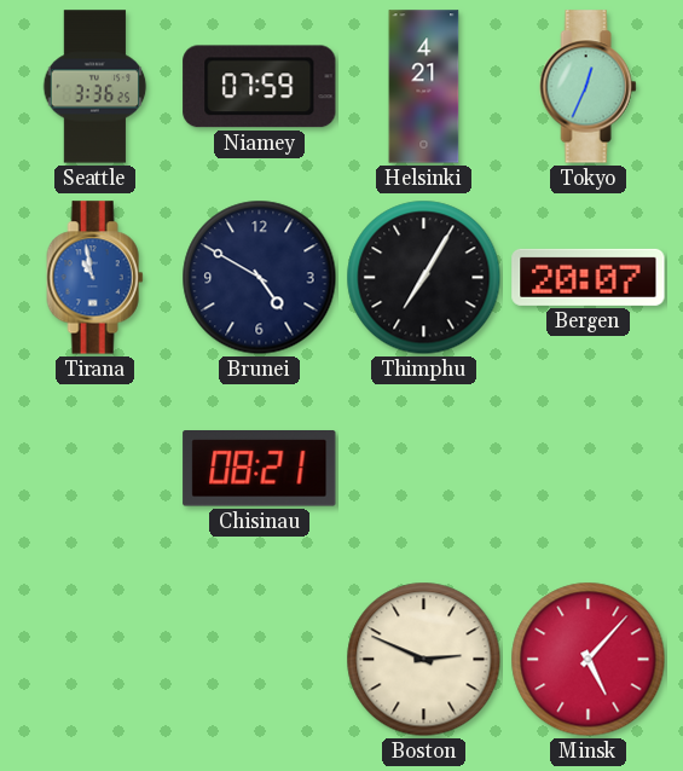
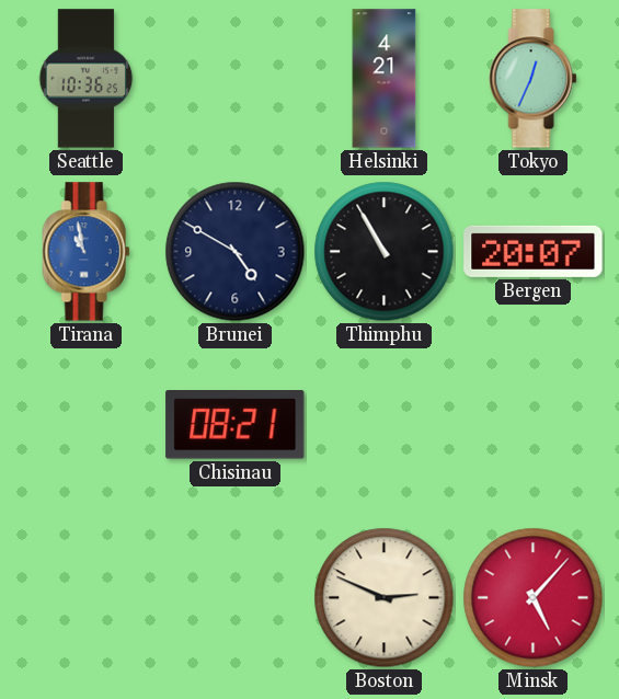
Seattle: 3:36 -> 10:36 (87, 79)
Niamey: 07:59 -> none (260, 87)
Thimphu: 7:05 -> 10:55 (385, 252)
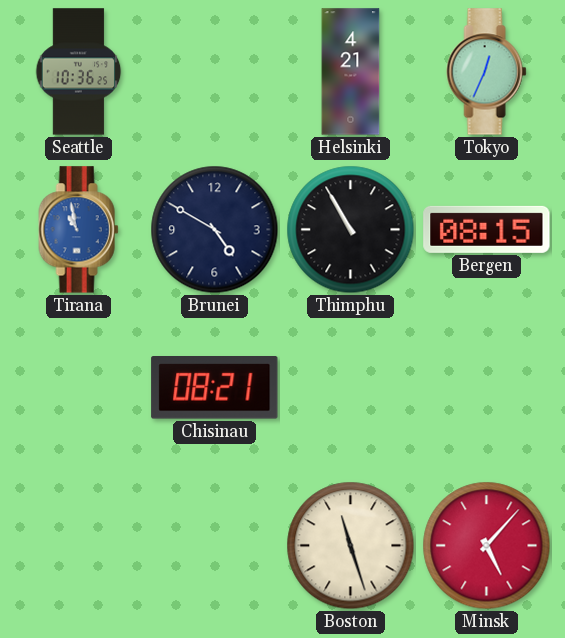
Bergen: 20:07 -> 08:15 (487, 229)
Boston: 2:49 -> 11:27 (351, 546)
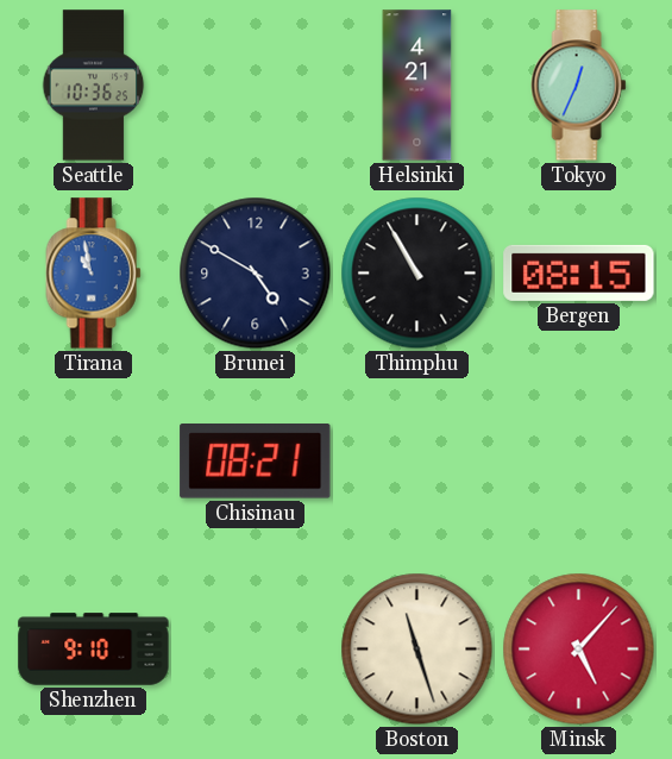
Shenzhen: none -> 9:10 (94, 650)
